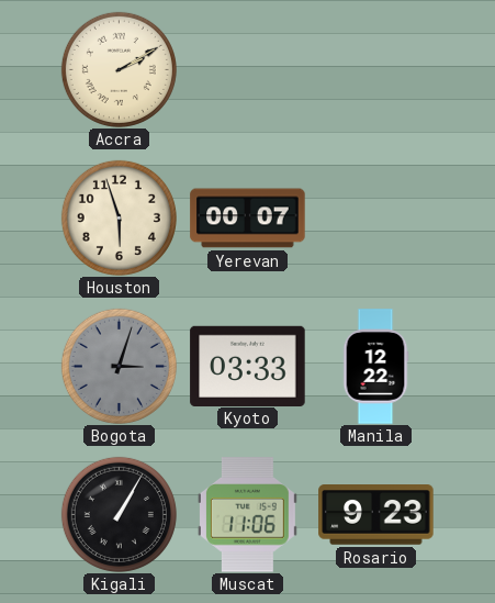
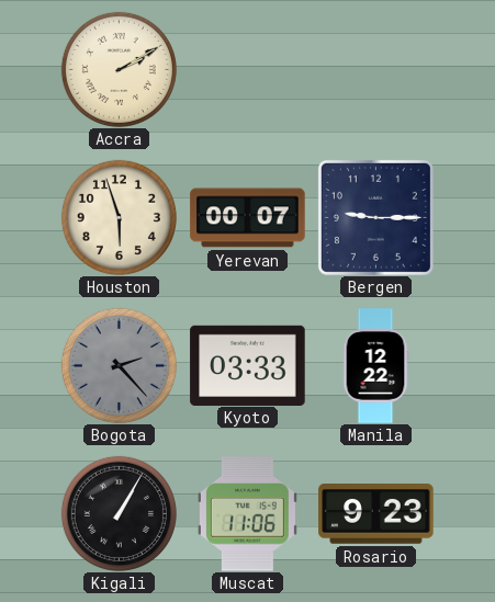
Bergen: none -> 9:15 (375, 217)
Bogota: 3:03 -> 2:23 (119, 365)
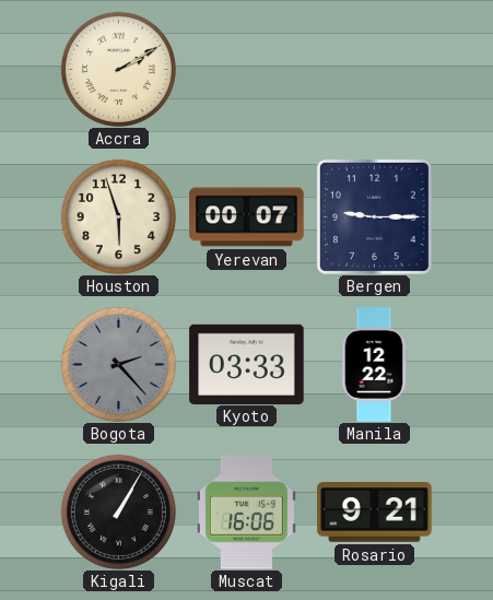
Muscat: 11:06 -> 16:06 (246, 513)
Rosario: 9:23 -> 9:21 (375, 513)
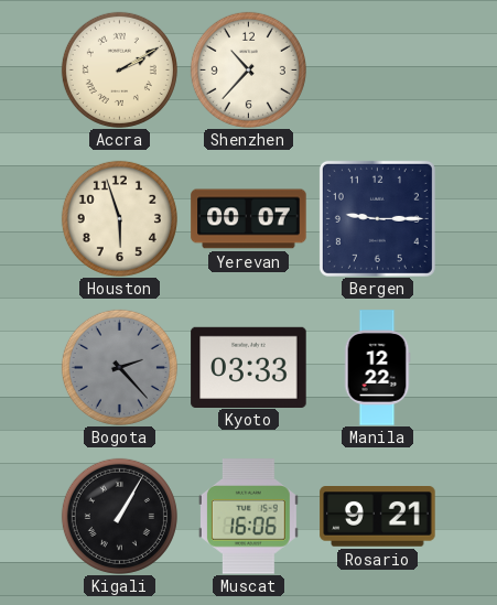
Shenzhen: none -> 10:37 (248, 69)
